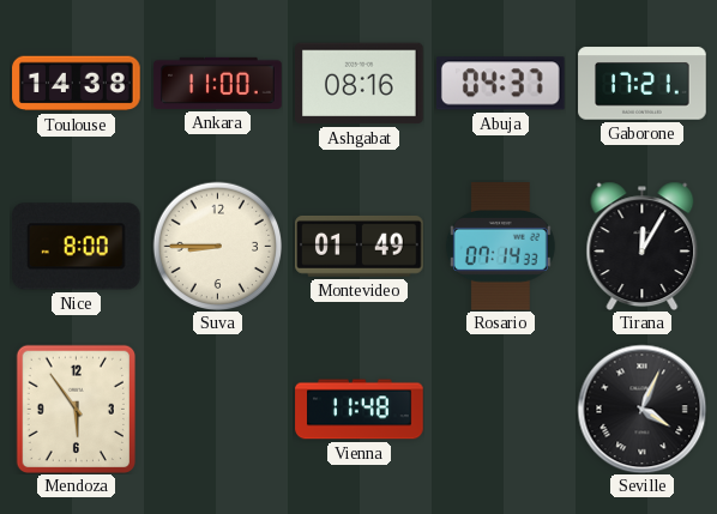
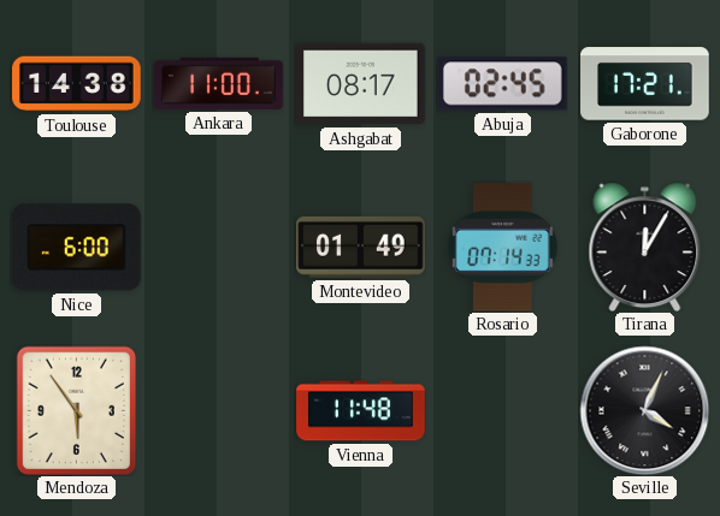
Ashgabat: 08:16 -> 08:17 (361, 84)
Abuja: 04:37 -> 02:45 (502, 84)
Nice: 8:00 -> 6:00 (77, 248)
Suva: 8:45 -> none (217, 246)
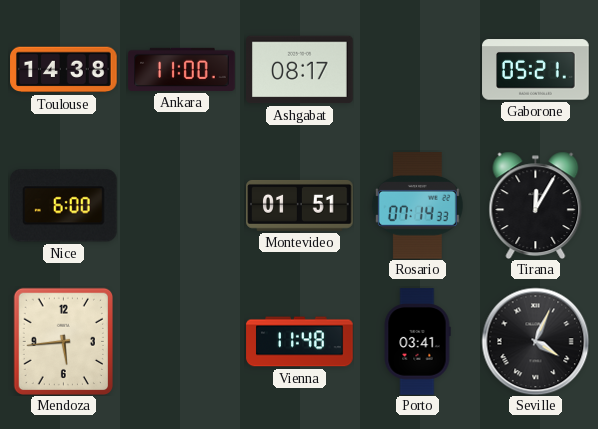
Abuja: 02:45 -> none (502, 84)
Gaborone: 17:21 -> 05:21 (536, 70)
Montevideo: 01:49 -> 01:51 (300, 205)
Mendoza: 5:54 -> 5:44 (63, 341)
Porto: none -> 03:41 (417, 342)
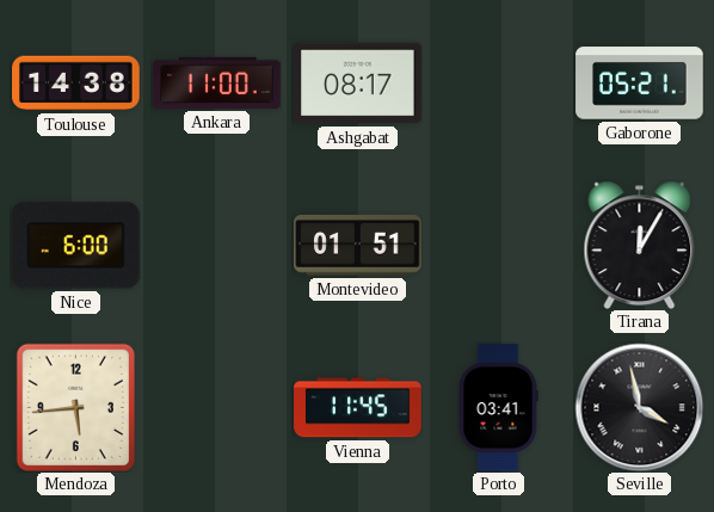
Rosario: 07:14 -> none (417, 206)
Vienna: 11:48 -> 11:45 (358, 408)
Seville: 4:04 -> 3:58 (639, 407)
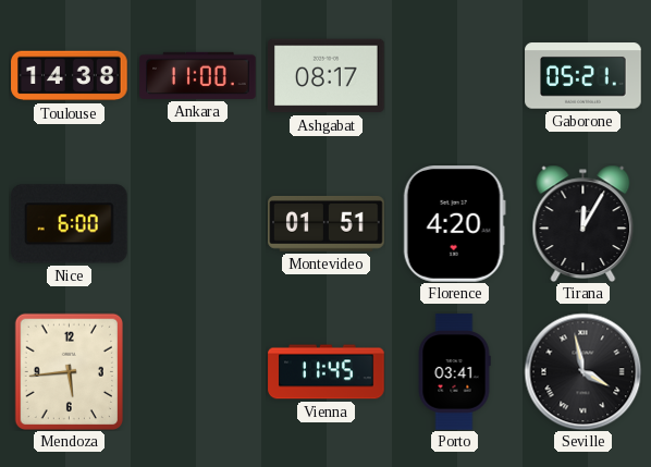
Florence: none -> 4:20 (454, 224)
